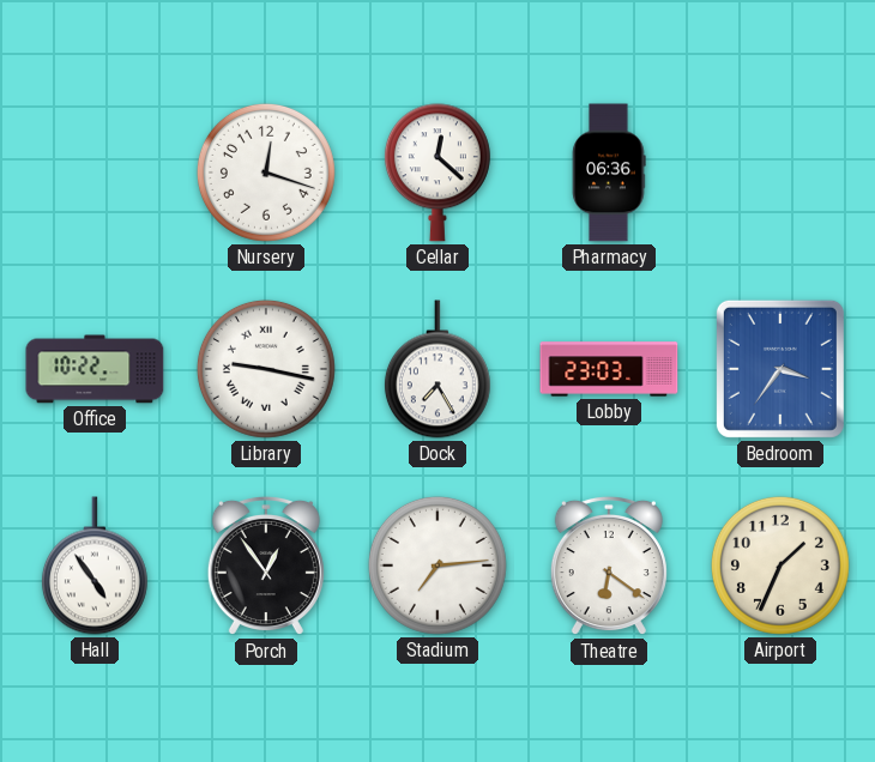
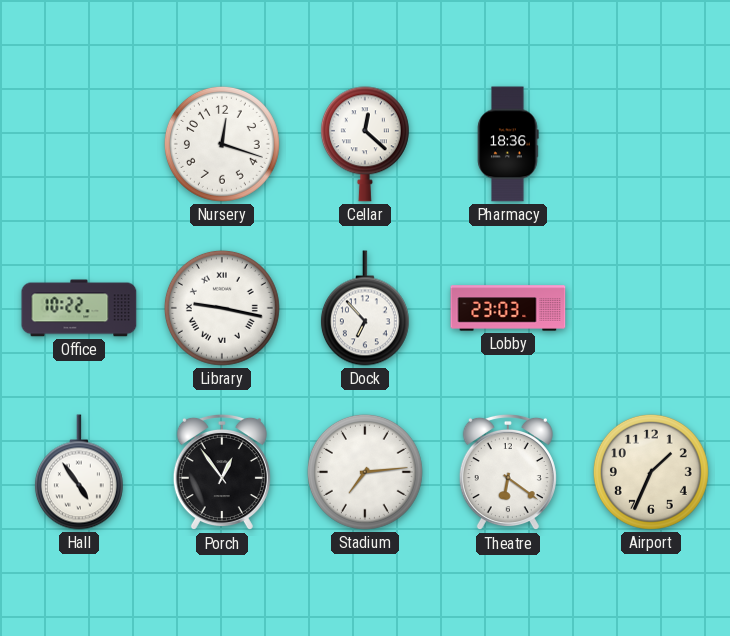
Pharmacy: 06:36 -> 18:36 (508, 144)
Dock: 7:25 -> 6:53 (365, 308)
Bedroom: 3:36 -> none (780, 369)
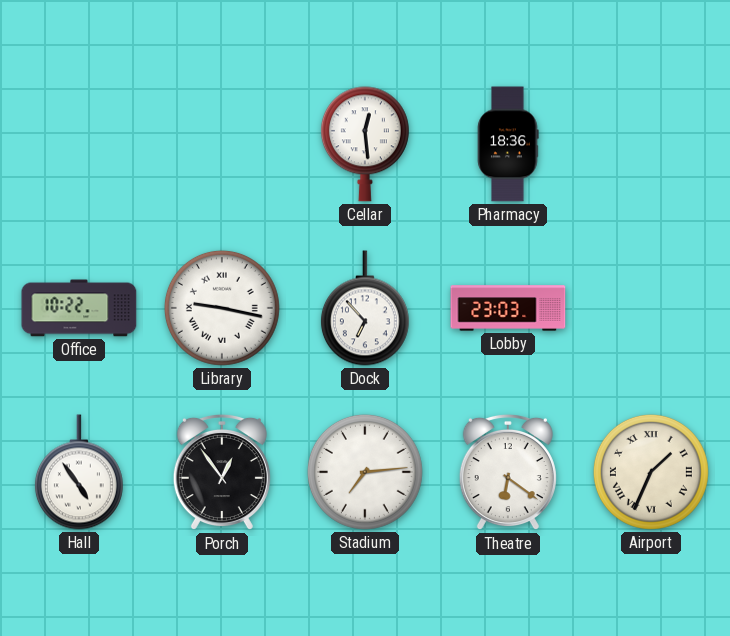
Nursery: 12:18 -> none (222, 144)
Cellar: 12:22 -> 12:29 (365, 144)
Airport numerals: Arabic -> Roman (651, 472)
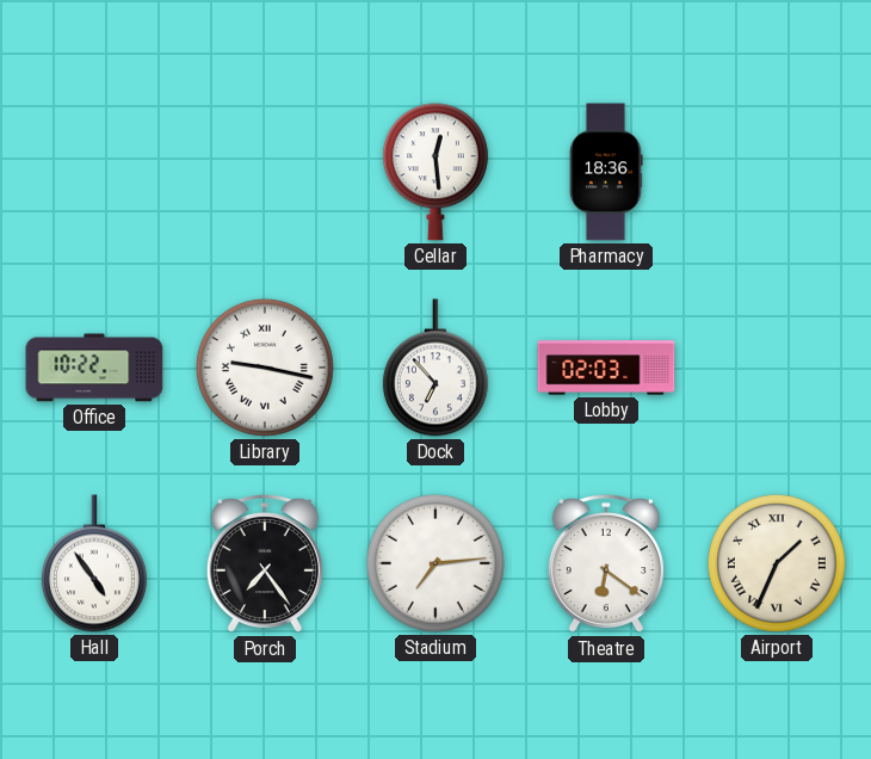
Lobby: 23:03 -> 02:03 (606, 368)
Porch: 12:54 -> 7:24 (265, 563)
